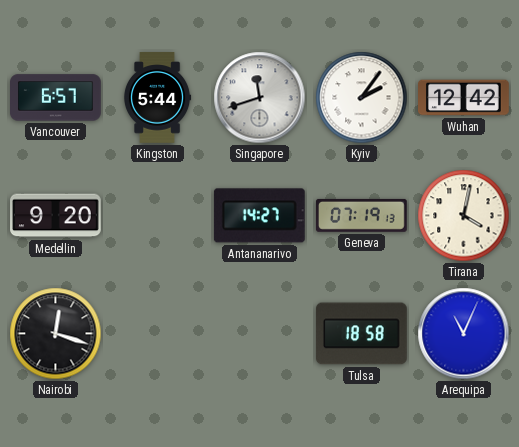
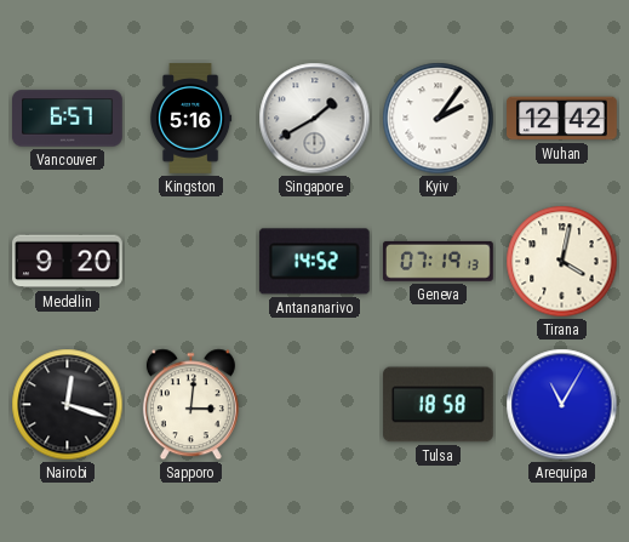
Kingston: 5:44 -> 5:16 (190, 119)
Singapore: 11:42 -> 1:40 (315, 119)
Antananarivo: 14:27 -> 14:52 (314, 262)
Sapporo: none -> 3:01 (190, 405)
Arequipa: 11:04 -> 11:05 (562, 405)
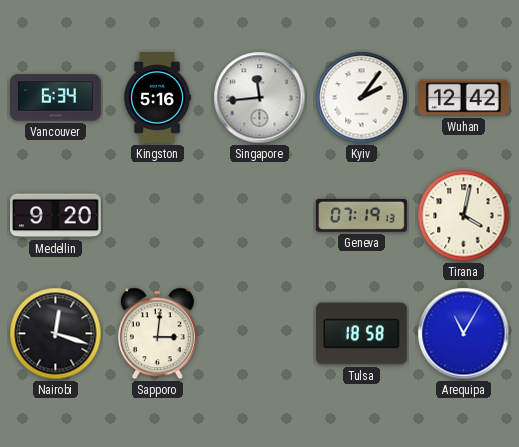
Vancouver: 6:57 -> 6:34 (56, 98)
Singapore: 1:40 -> 11:44 (260, 98)
Antananarivo: 14:52 -> none (314, 262)
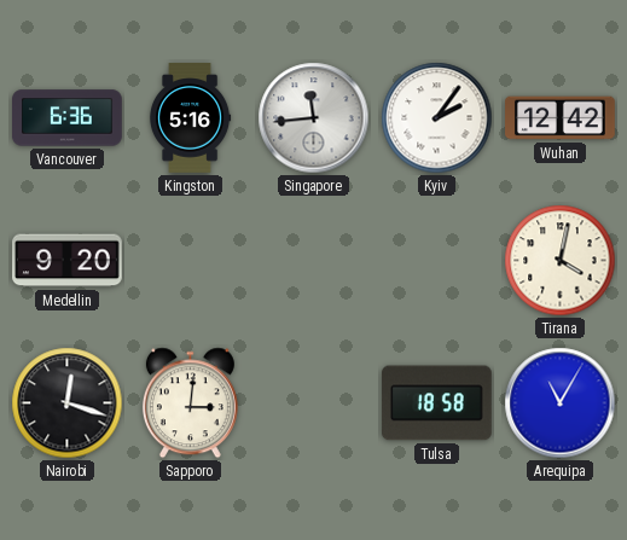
Vancouver: 6:34 -> 6:36 (68, 118)
Geneva: 07:19 -> none (362, 215)
